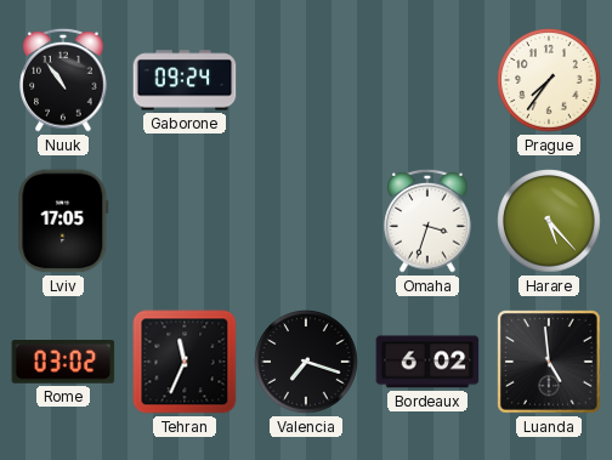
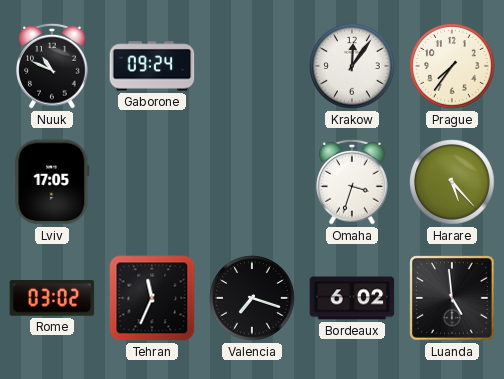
Nuuk: 10:54 -> 10:49 (52, 66)
Krakow: none -> 12:06 (352, 66)
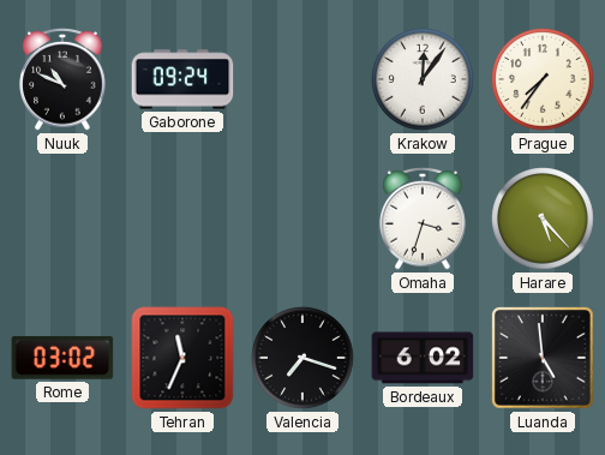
Lviv: 17:05 -> none (52, 182)
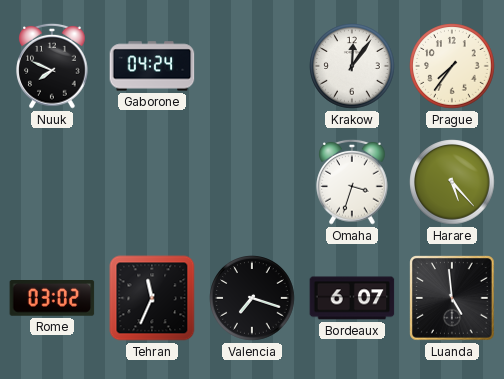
Nuuk: 10:49 -> 7:49 (52, 66)
Gaborone: 09:24 -> 04:24 (152, 66)
Bordeaux: 6:02 -> 6:07 (352, 298)
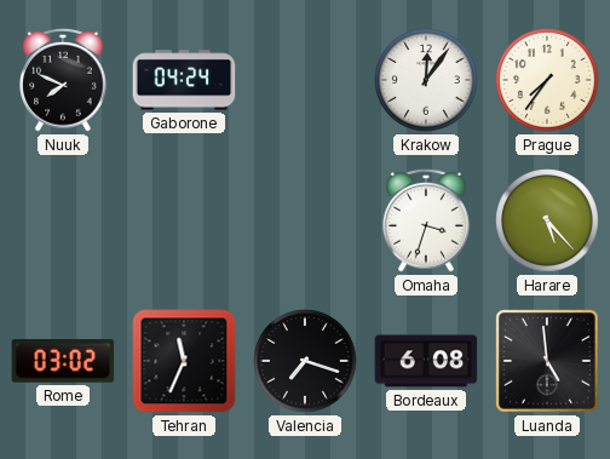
Bordeaux: 6:07 -> 6:08 (426, 361)
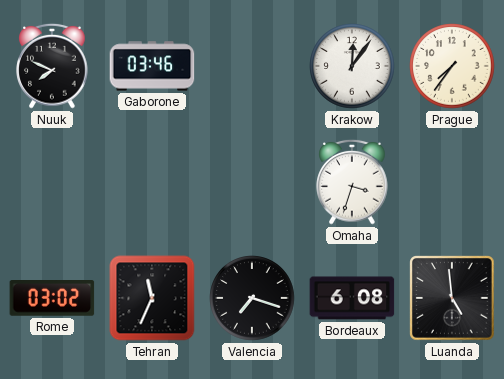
Gaborone: 04:24 -> 03:46 (152, 66)
Harare: 5:23 -> none (547, 220)
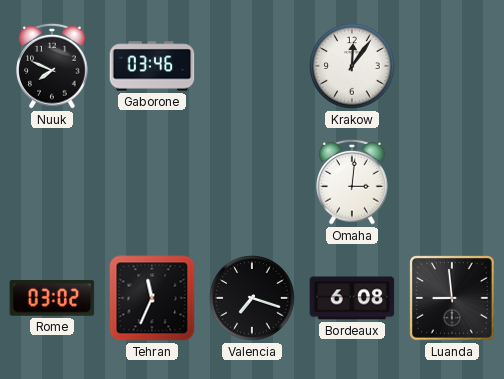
Prague: 7:36 -> none (452, 66)
Omaha: 3:33 -> 3:01 (352, 182)
Luanda: 4:59 -> 8:59 (452, 298)
